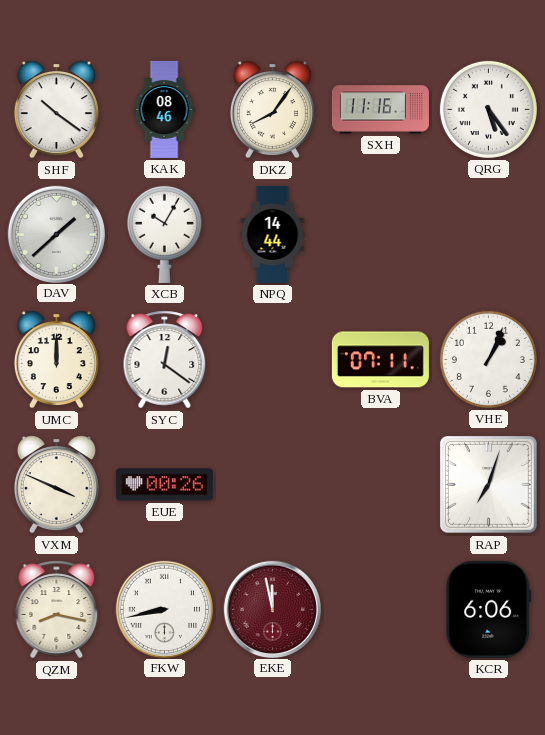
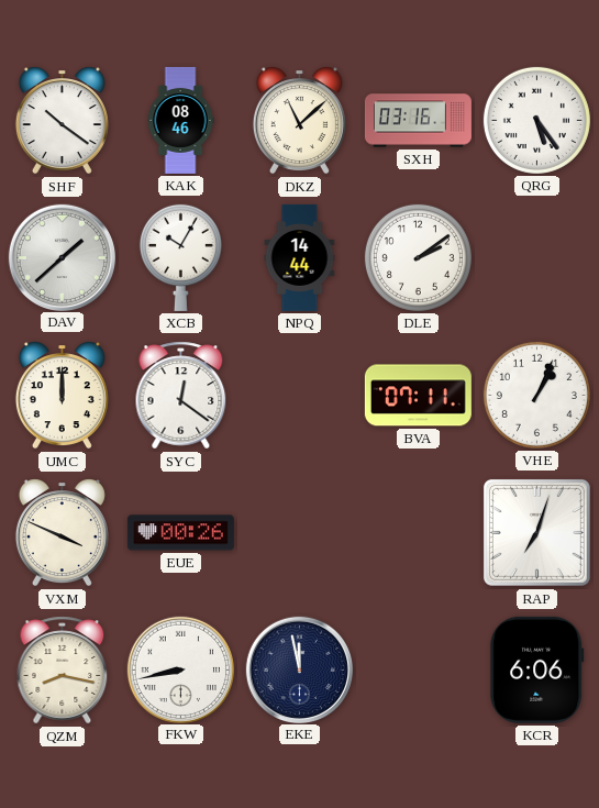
DKZ: 8:06 -> 11:08 (299, 121)
SXH: 11:16 -> 03:16 (418, 121)
DLE: none -> 2:09 (418, 257)
EKE dial: burgundy -> navy (299, 669)
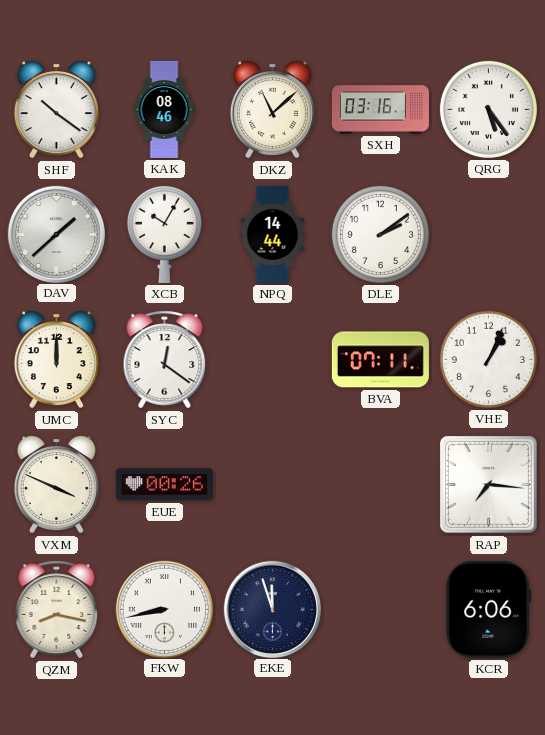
RAP: 7:03 -> 7:16 (488, 484)
EKE: 11:58 -> 11:57 (272, 609)
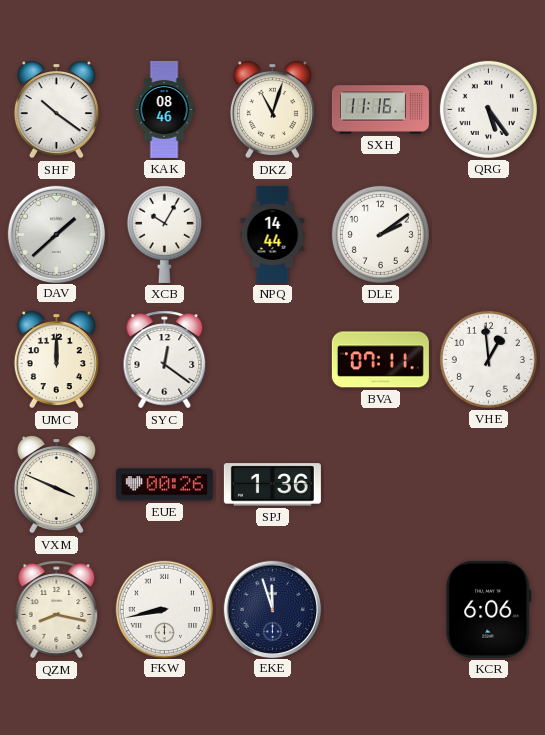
DKZ: 11:08 -> 11:03 (272, 110)
SXH: 03:16 -> 11:16 (380, 110)
VHE: 1:04 -> 12:59 (488, 359)
SPJ: none -> 1:36 (272, 485)
RAP: 7:16 -> none (488, 484)
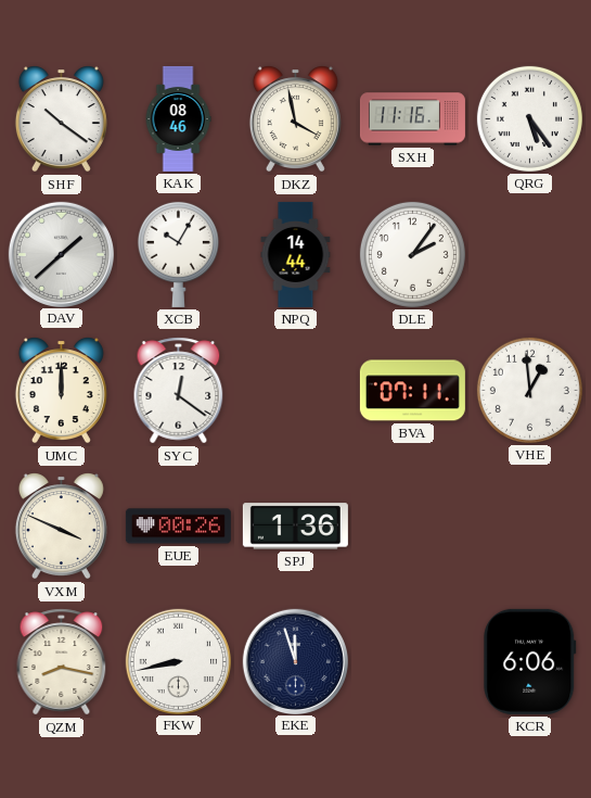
DKZ: 11:03 -> 3:58 (295, 119)
DLE: 2:09 -> 2:06 (412, 254)
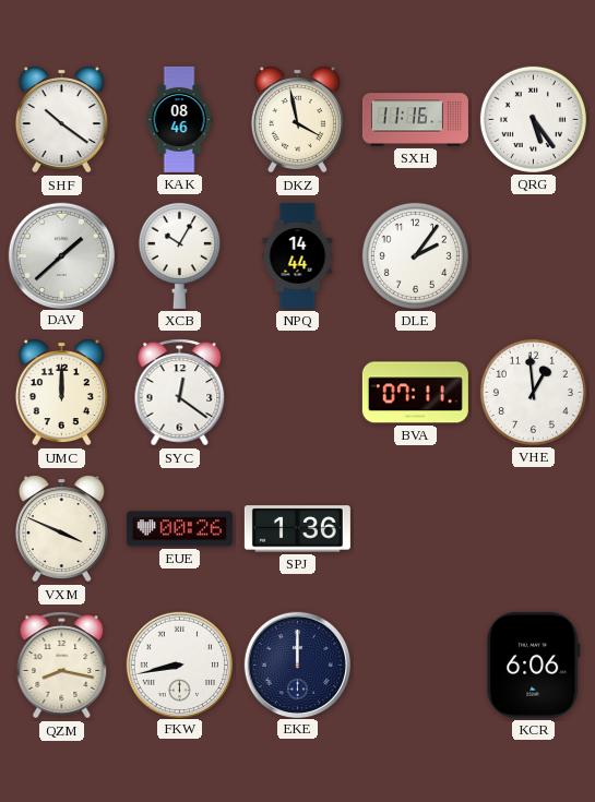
EKE: 11:57 -> 12:00 (297, 665)
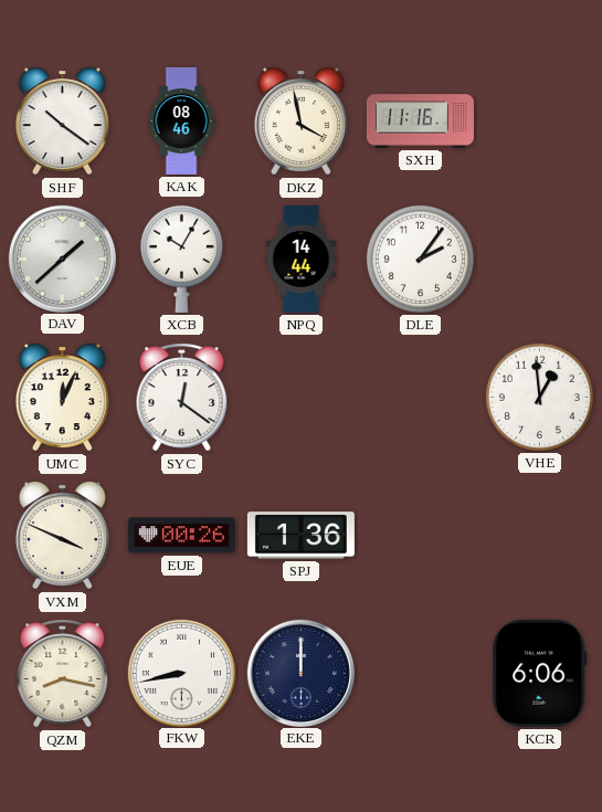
QRG: 5:24 -> none (533, 119)
UMC: 12:00 -> 12:04 (62, 398)
BVA: 07:11 -> none (415, 393)
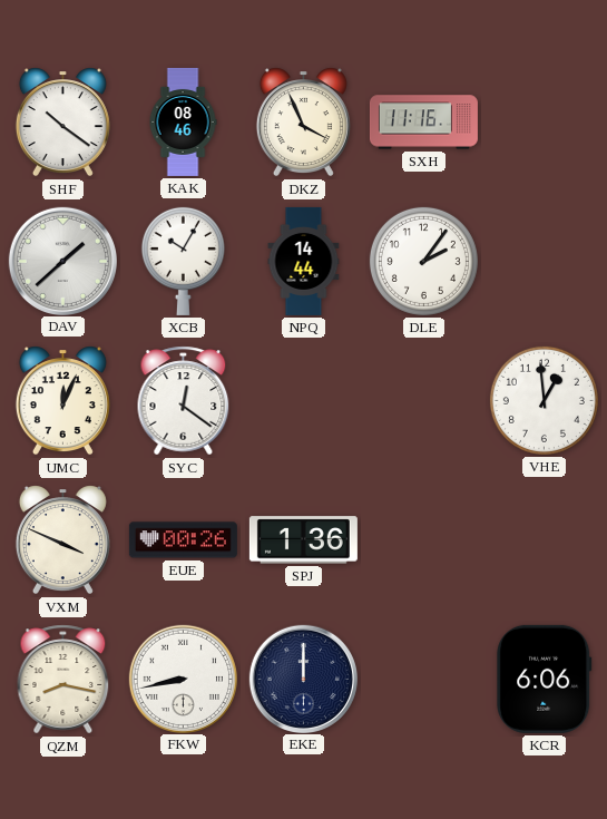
DKZ: 3:58 -> 3:56 (303, 123)
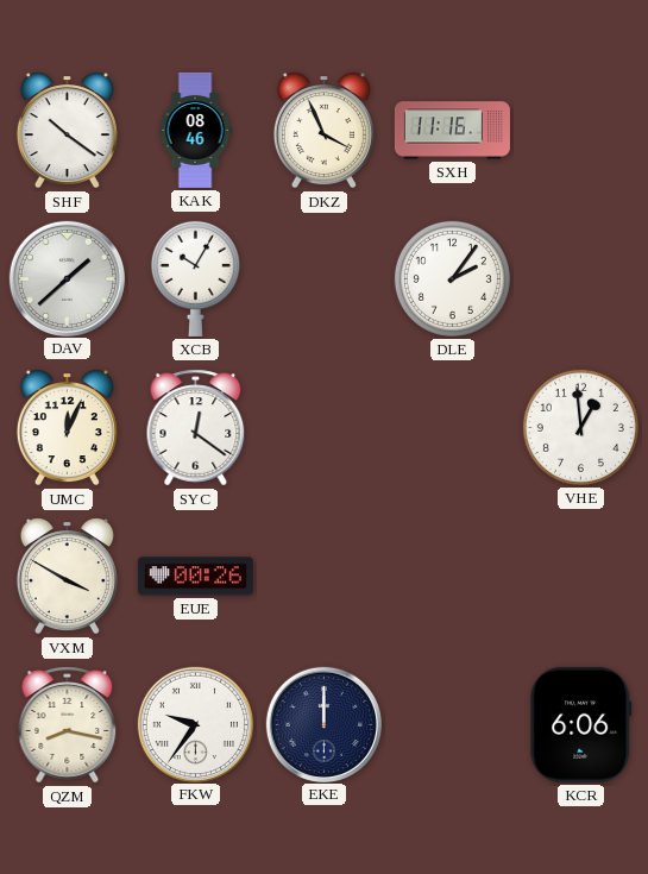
NPQ: 14:44 -> none (304, 261)
VXM: 3:49 -> 3:50 (67, 577)
SPJ: 1:36 -> none (303, 540)
FKW: 8:43 -> 9:36 (195, 724)
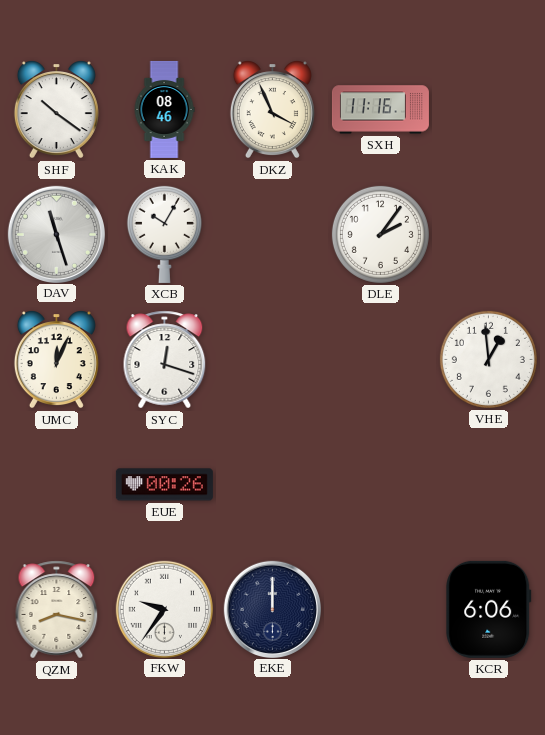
DAV: 1:38 -> 11:27 (56, 234)
SYC: 12:21 -> 12:18 (165, 360)
VXM: 3:50 -> none (67, 577)
